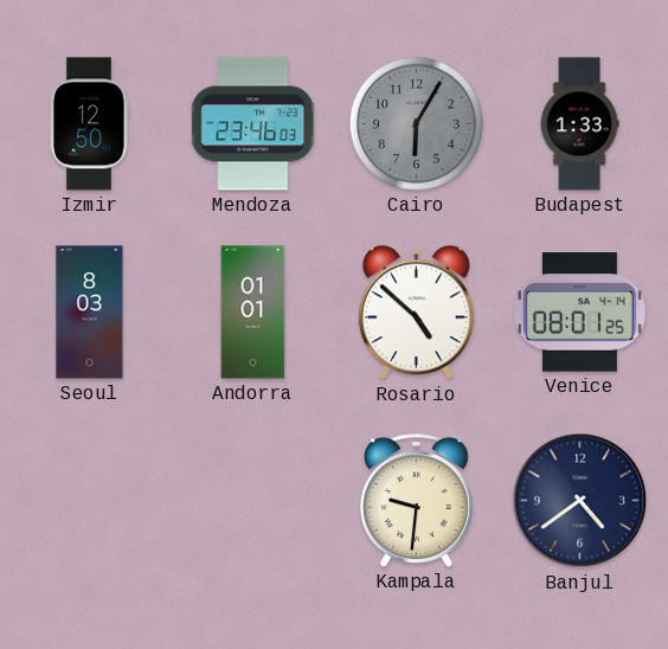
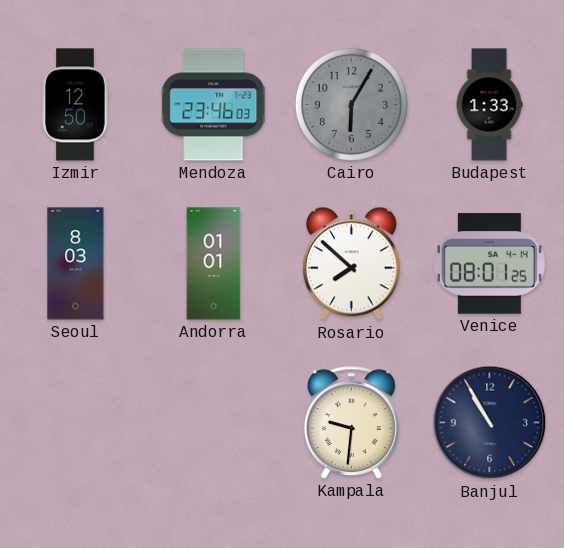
Rosario: 4:52 -> 7:52 (351, 264)
Banjul: 4:39 -> 10:55 (490, 423)
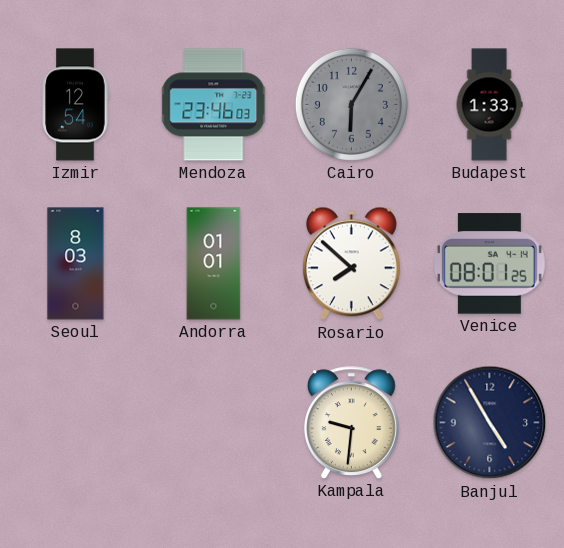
Izmir: 12:50 -> 12:54 (75, 105)
Banjul: 10:55 -> 4:55 (490, 423)
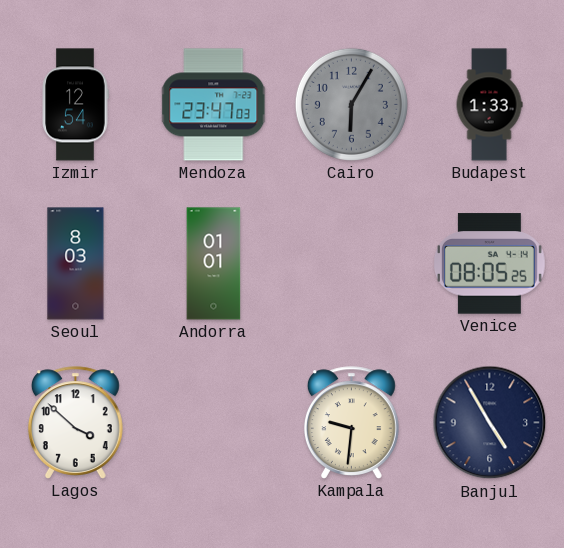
Mendoza: 23:46 -> 23:47 (214, 105)
Rosario: 7:52 -> none (351, 264)
Venice: 08:01 -> 08:05 (489, 264)
Lagos: none -> 3:52 (75, 423)
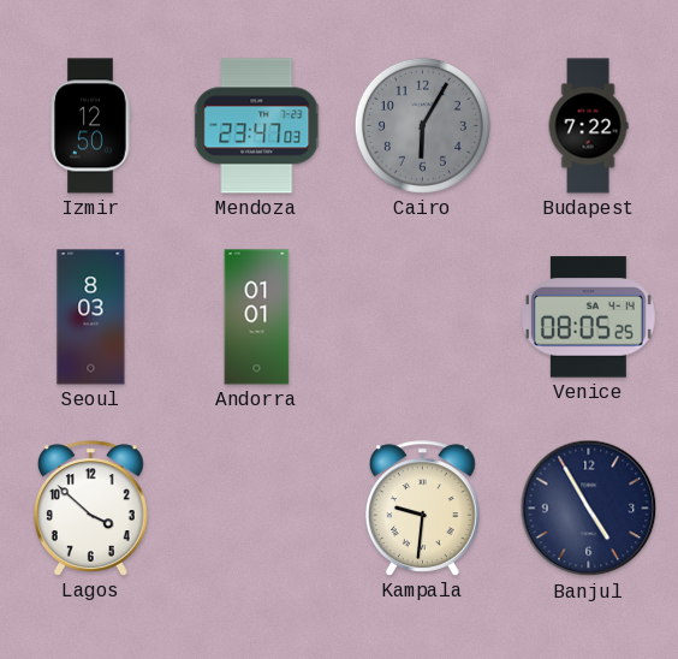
Izmir: 12:54 -> 12:50 (90, 126)
Budapest: 1:33 -> 7:22 (588, 126)
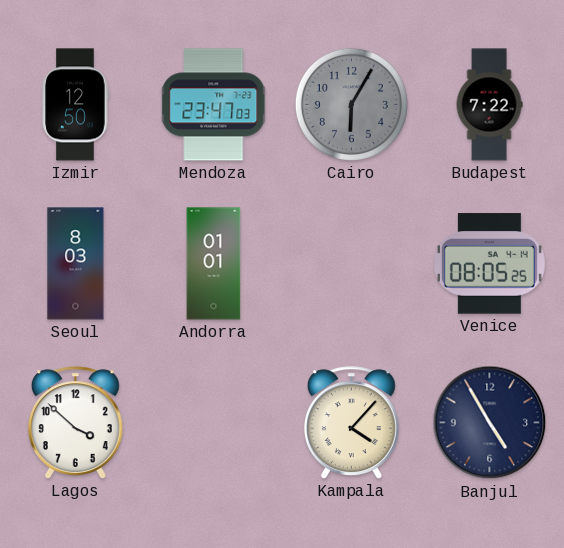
Kampala: 9:31 -> 4:07 (351, 423)
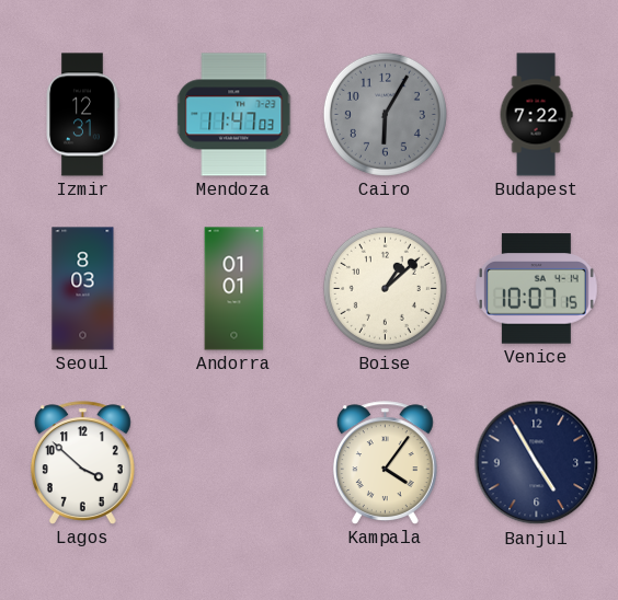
Izmir: 12:50 -> 12:31 (82, 115)
Mendoza: 23:47 -> 11:47 (234, 115)
Boise: none -> 1:08 (385, 288)
Venice: 08:05 -> 10:07 (536, 289)
Kampala: 4:07 -> 4:06 (385, 463)
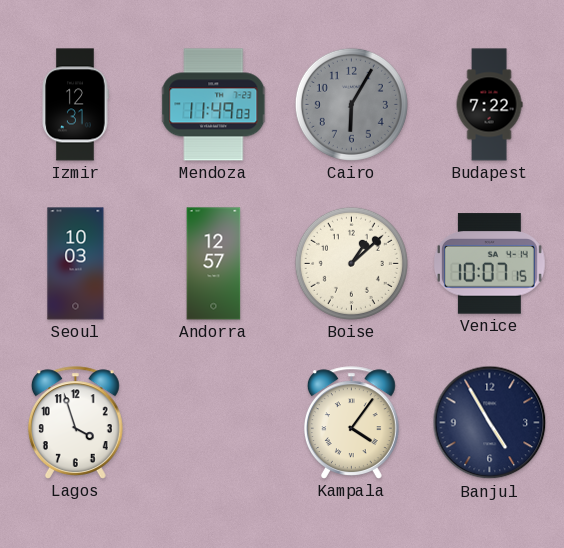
Mendoza: 11:47 -> 11:49 (214, 105)
Seoul: 8:03 -> 10:03 (76, 264)
Andorra: 01:01 -> 12:57 (214, 264)
Lagos: 3:52 -> 3:57 (75, 423)
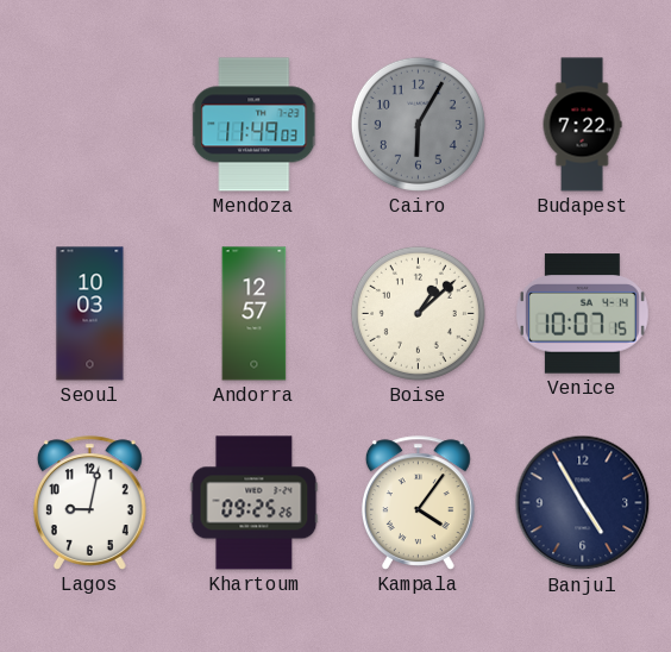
Izmir: 12:31 -> none (75, 105)
Lagos: 3:57 -> 9:02 (89, 503)
Khartoum: none -> 09:25 (255, 503)
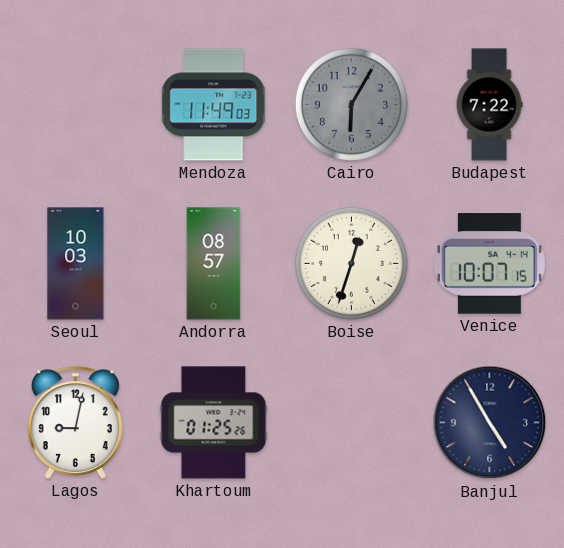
Andorra: 12:57 -> 08:57 (214, 264)
Boise: 1:08 -> 12:33 (351, 263)
Khartoum: 09:25 -> 01:25 (214, 423)
Kampala: 4:06 -> none (418, 503)
